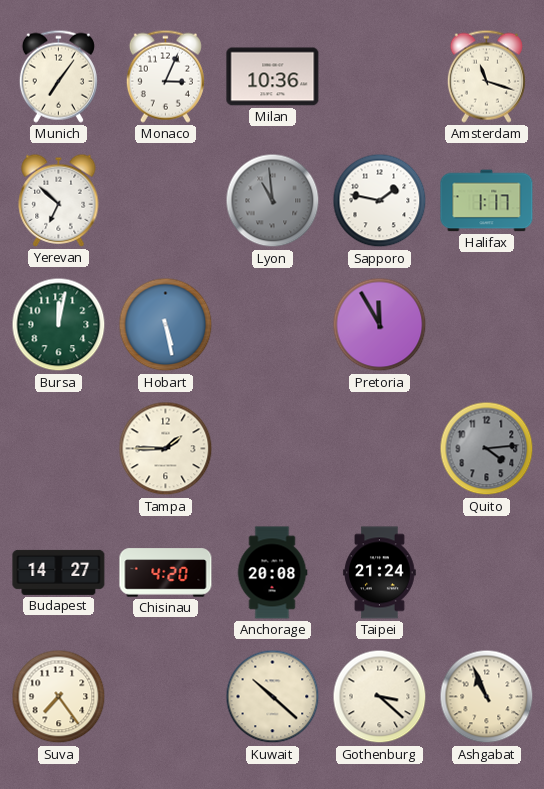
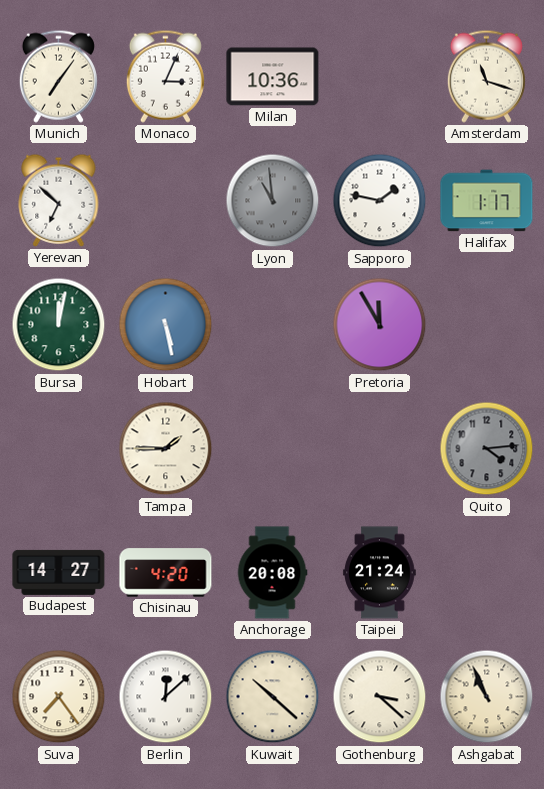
Berlin: none -> 12:08 (166, 697)
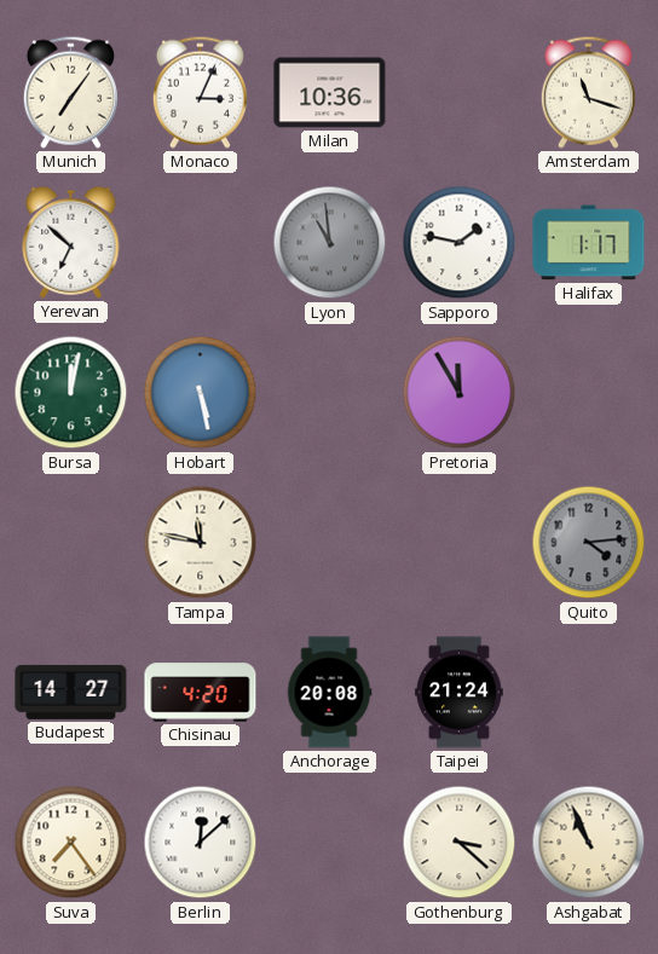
Tampa: 1:45 -> 11:47 (201, 543)
Kuwait: 10:22 -> none (273, 697)
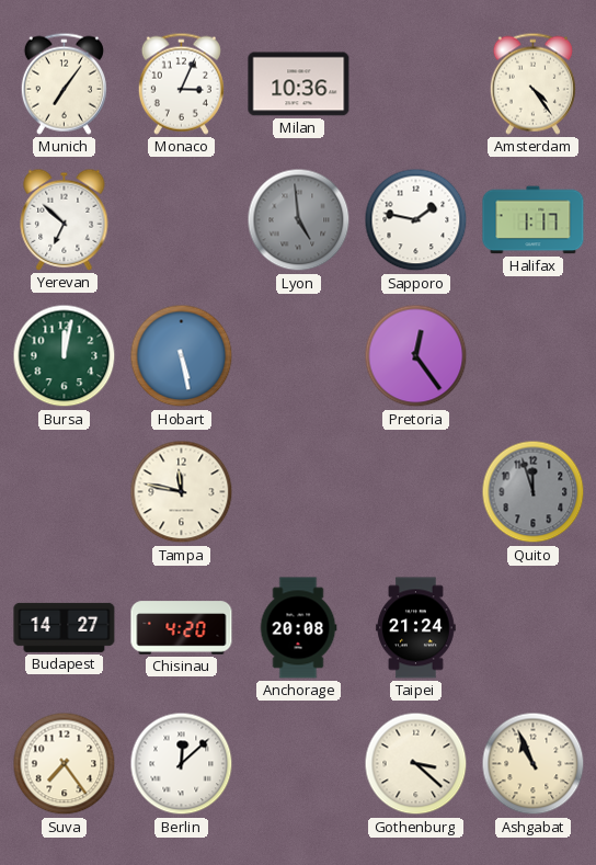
Amsterdam: 11:18 -> 4:24 (532, 83)
Lyon: 10:59 -> 4:59 (299, 220)
Pretoria: 11:55 -> 12:24 (416, 356)
Quito: 4:14 -> 11:57 (534, 492)
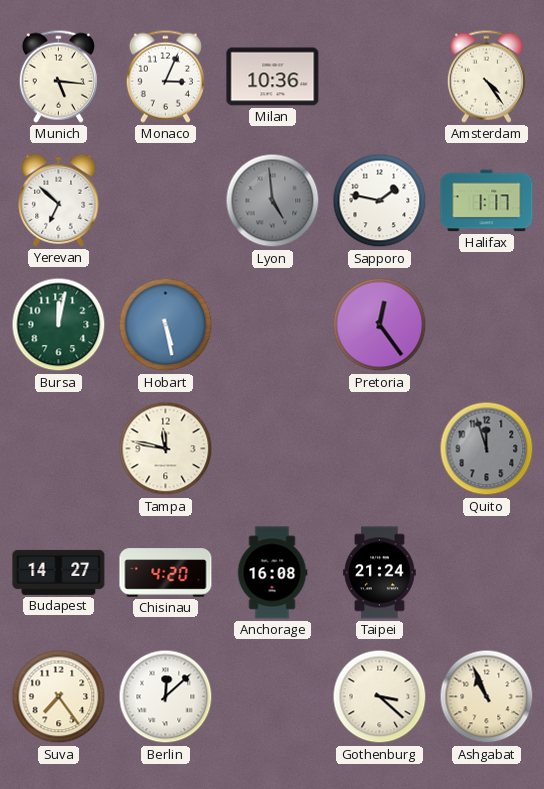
Munich: 7:06 -> 5:16 (58, 76)
Anchorage: 20:08 -> 16:08 (272, 573)
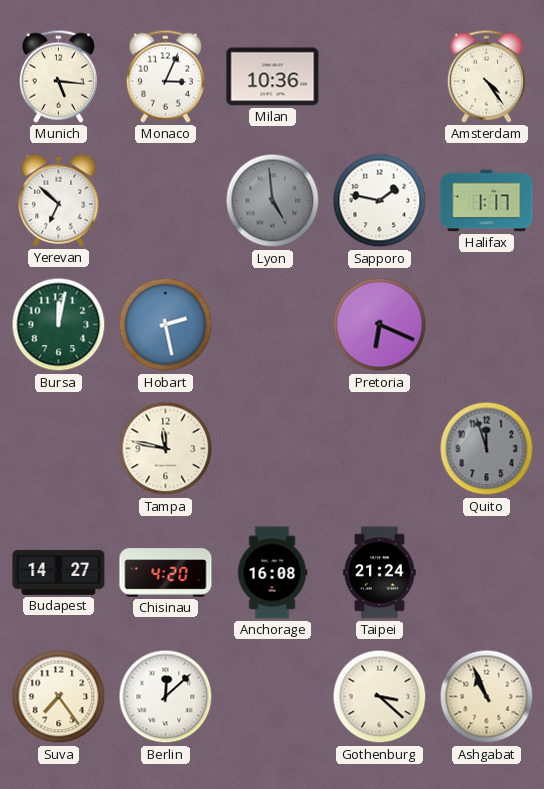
Hobart: 5:28 -> 2:28 (166, 325)
Pretoria: 12:24 -> 6:19 (380, 325)
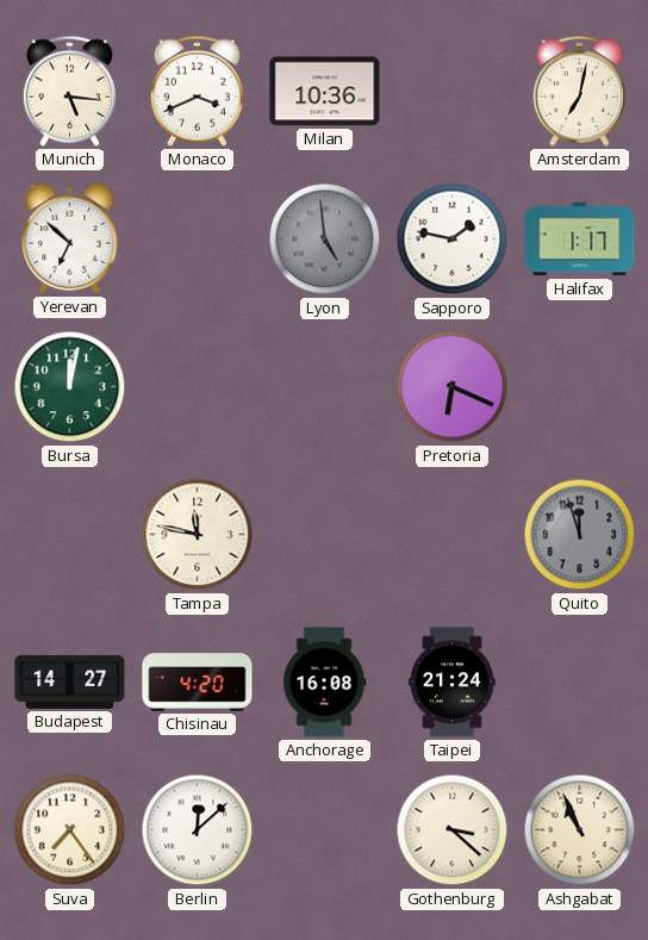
Monaco: 3:04 -> 3:41 (197, 91)
Amsterdam: 4:24 -> 7:02 (579, 91)
Hobart: 2:28 -> none (166, 325)
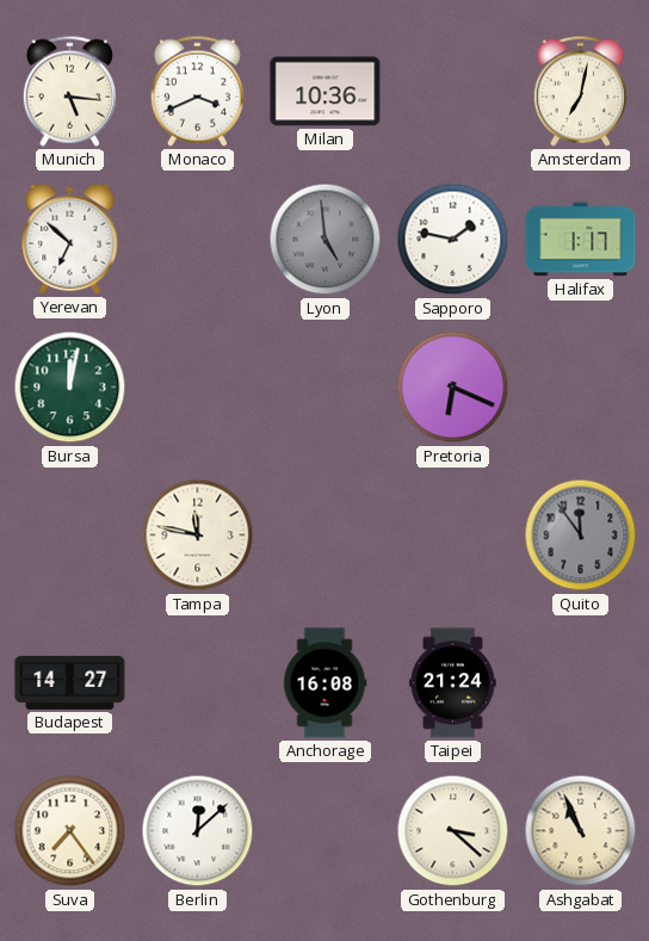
Quito: 11:57 -> 11:54 (581, 535)
Chisinau: 4:20 -> none (198, 683)
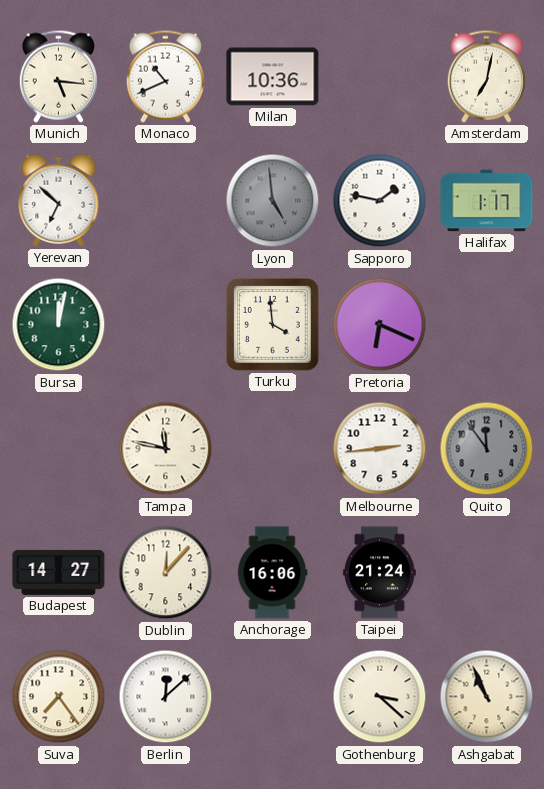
Monaco: 3:41 -> 10:41 (165, 76)
Turku: none -> 3:59 (273, 325)
Melbourne: none -> 2:44 (380, 449)
Dublin: none -> 12:07 (166, 573)
Anchorage: 16:08 -> 16:06 (272, 573)
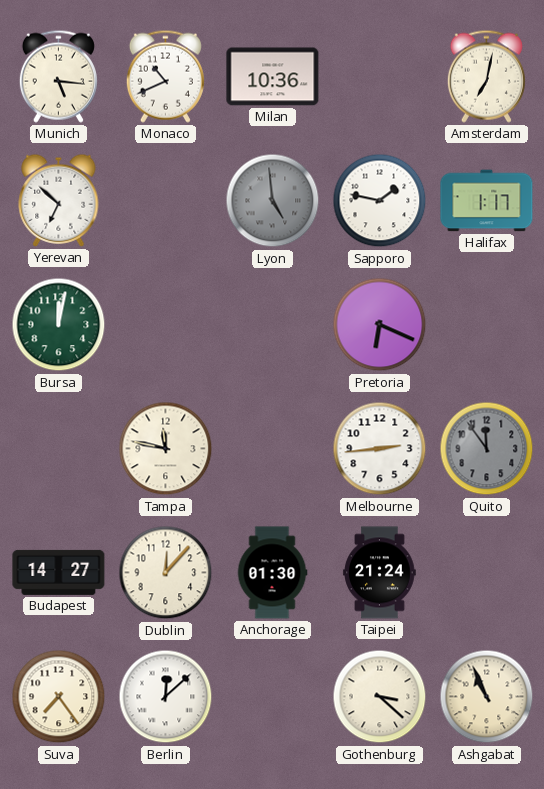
Turku: 3:59 -> none (273, 325)
Anchorage: 16:06 -> 01:30 (272, 573)
